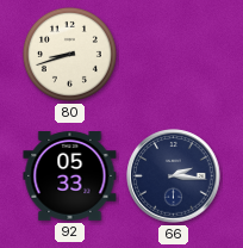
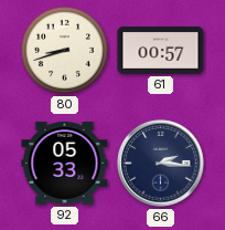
61: none -> 00:57 (161, 50)
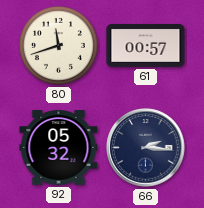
80: 8:42 -> 11:42 (58, 45)
92: 05:33 -> 05:32 (59, 148)
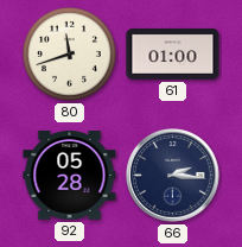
61: 00:57 -> 01:00 (173, 53)
92: 05:32 -> 05:28 (70, 176)
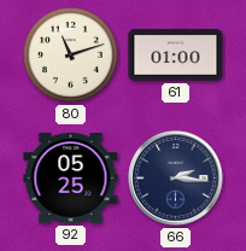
80: 11:42 -> 11:12 (70, 54)
92: 05:28 -> 05:25 (71, 179)
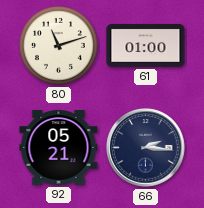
92: 05:25 -> 05:21 (59, 148)
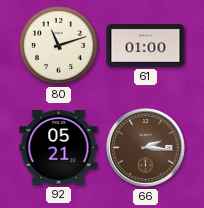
66 dial: navy -> brown (146, 148)
